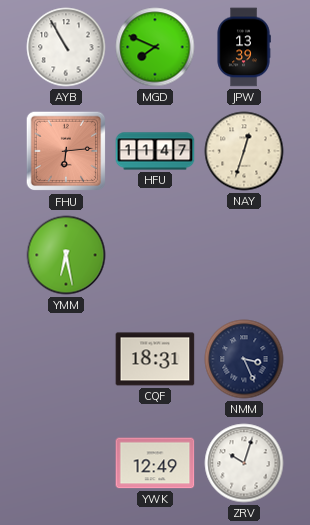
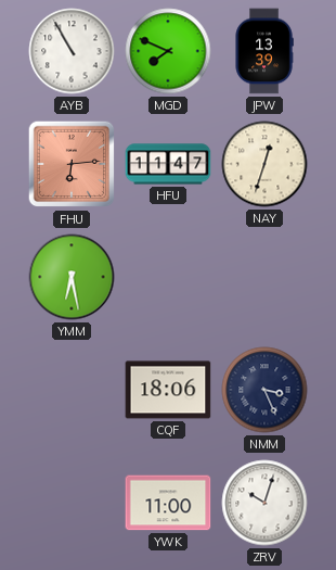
CQF: 18:31 -> 18:06 (168, 390)
YWK: 12:49 -> 11:00 (168, 503)
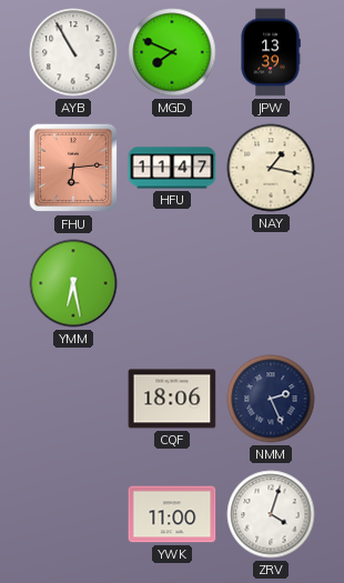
NAY: 12:33 -> 1:17 (271, 168)
NMM: 3:26 -> 2:26 (271, 399)
ZRV: 10:03 -> 4:03 (271, 514)
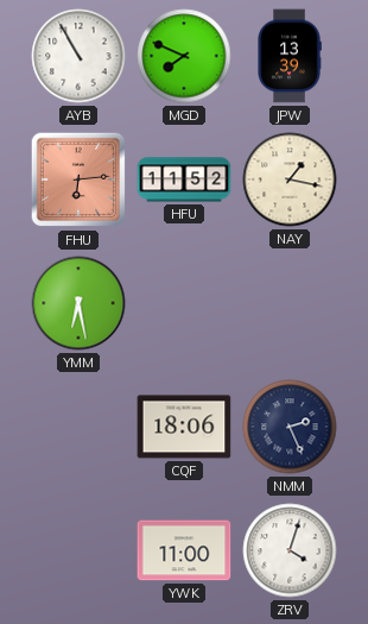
HFU: 11:47 -> 11:52 (184, 179)
